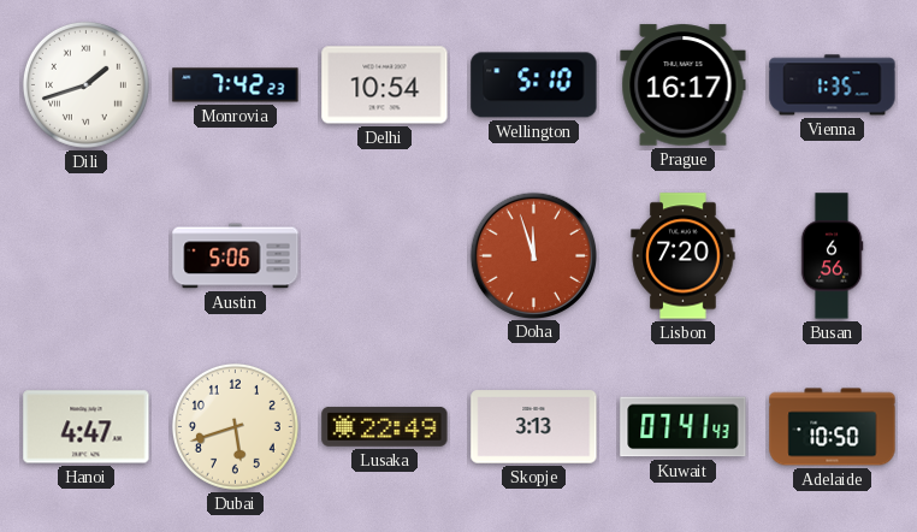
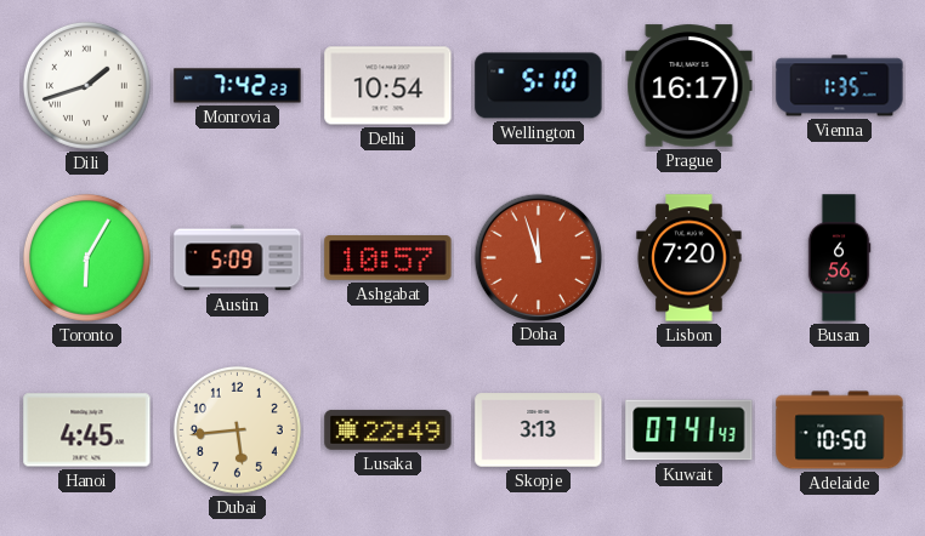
Toronto: none -> 6:05 (86, 257)
Austin: 5:06 -> 5:09 (238, 258)
Ashgabat: none -> 10:57 (388, 258)
Hanoi: 4:47 -> 4:45 (87, 430)
Dubai: 5:42 -> 5:44 (237, 429)
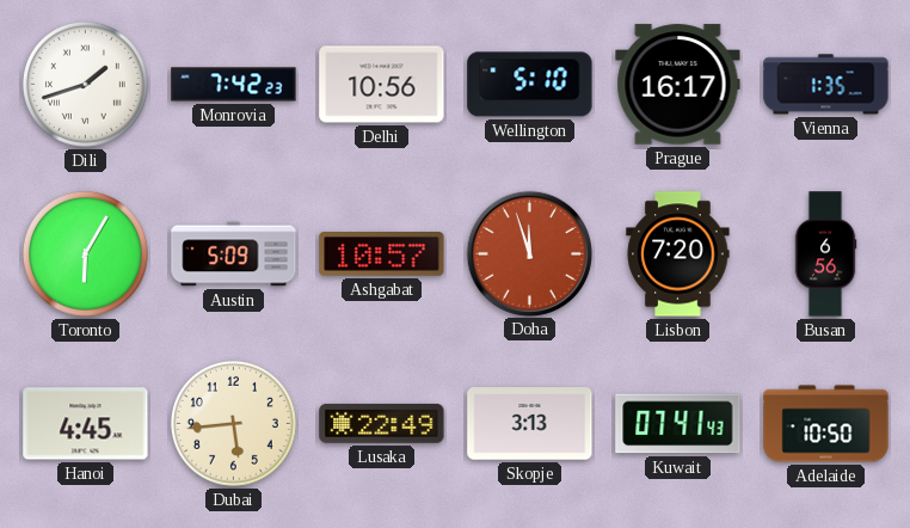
Delhi: 10:54 -> 10:56 (382, 85)
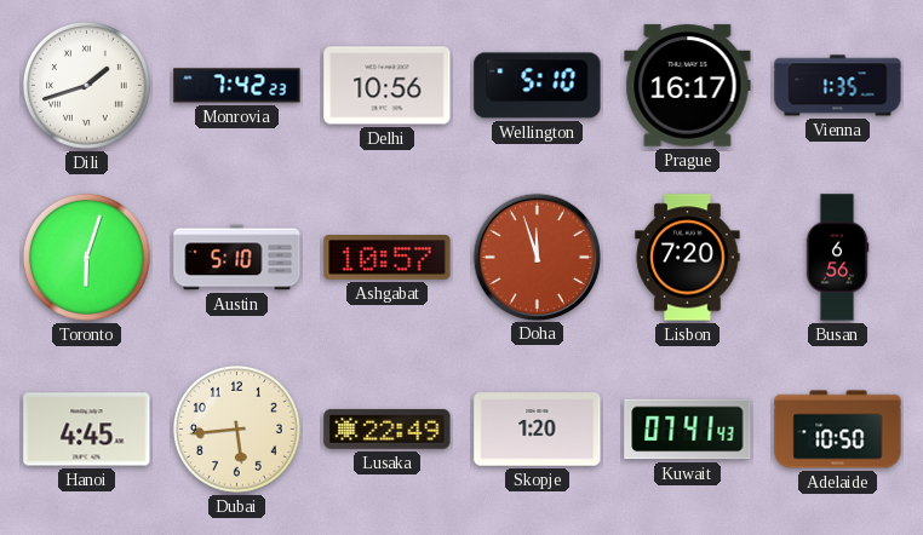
Toronto: 6:05 -> 6:03 (86, 257)
Austin: 5:09 -> 5:10 (237, 258)
Skopje: 3:13 -> 1:20 (538, 430)
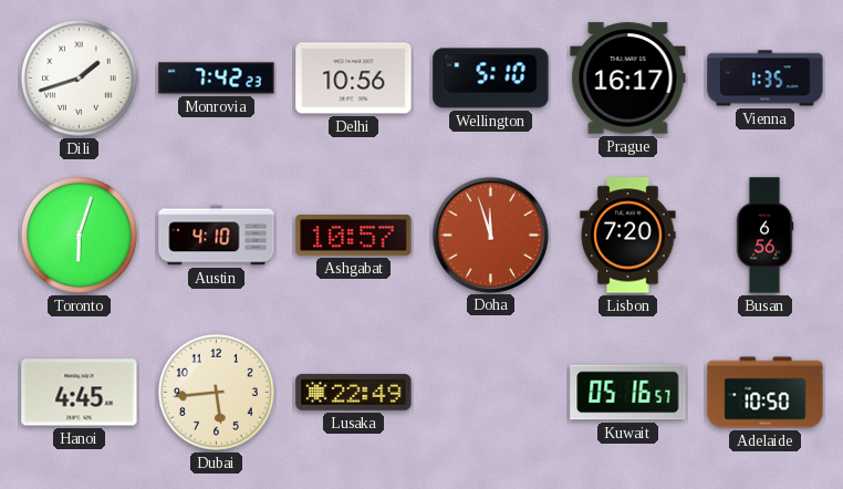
Austin: 5:10 -> 4:10 (217, 236)
Skopje: 1:20 -> none (538, 430)
Kuwait: 07:41 -> 05:16 (628, 393)
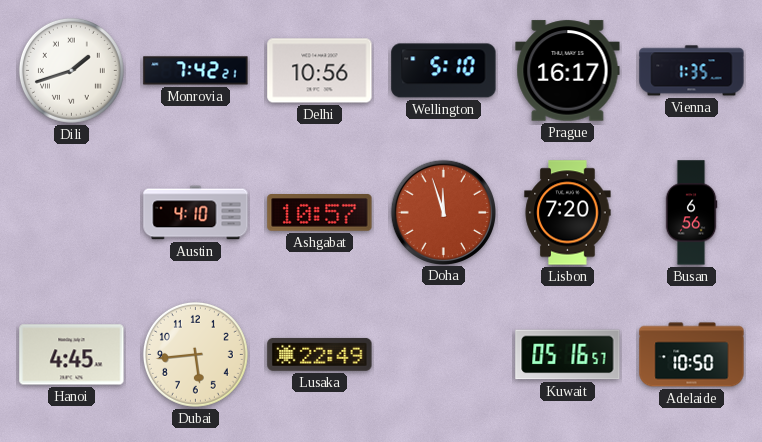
Monrovia: 7:42:23 -> 7:42:21 (196, 71)
Toronto: 6:03 -> none (79, 235)
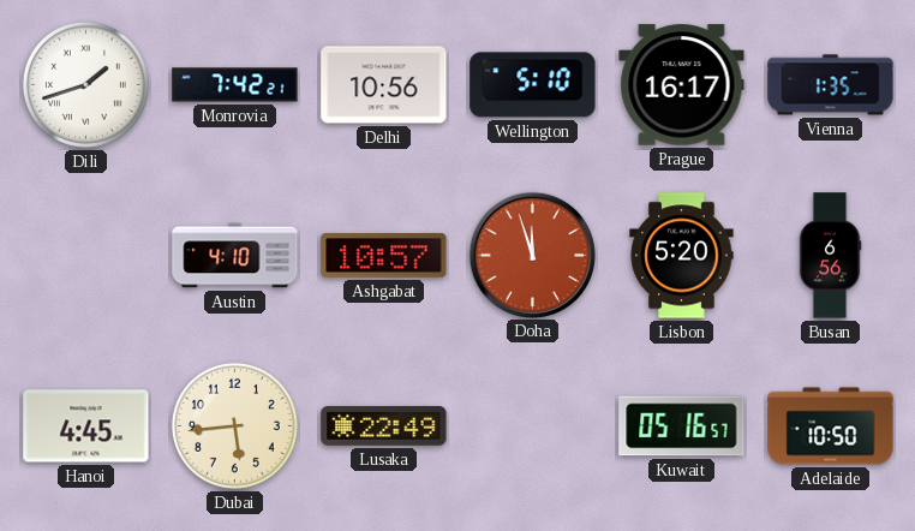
Lisbon: 7:20 -> 5:20 (682, 256)
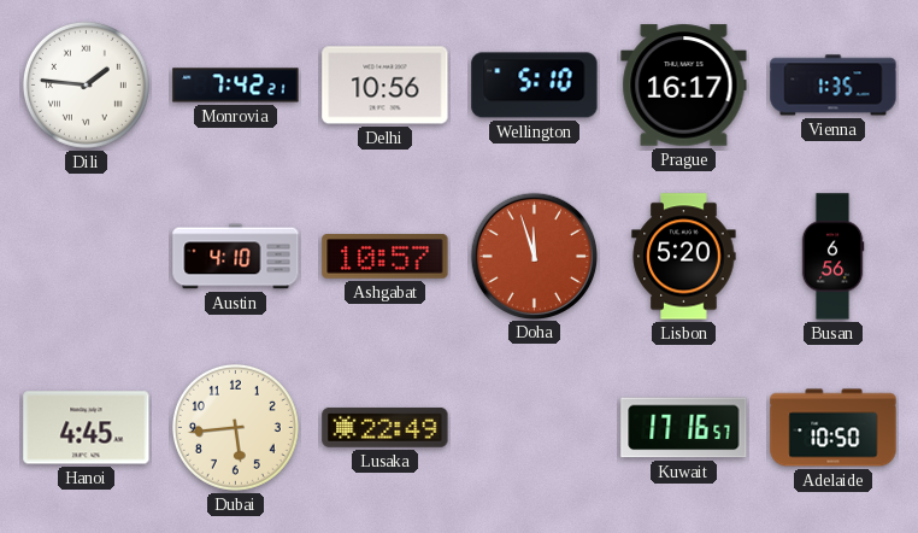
Dili: 1:42 -> 1:46 (86, 84)
Kuwait: 05:16 -> 17:16 (684, 428)
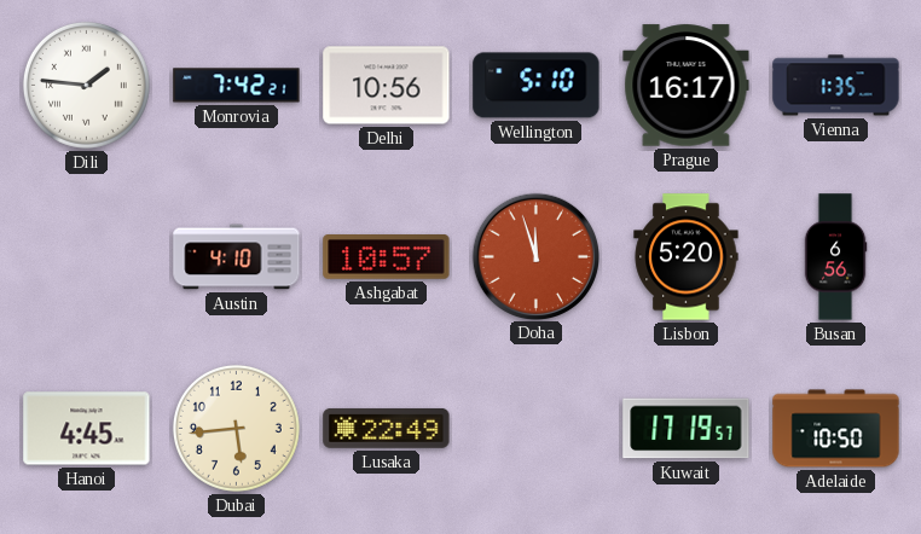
Kuwait: 17:16 -> 17:19 (687, 429)
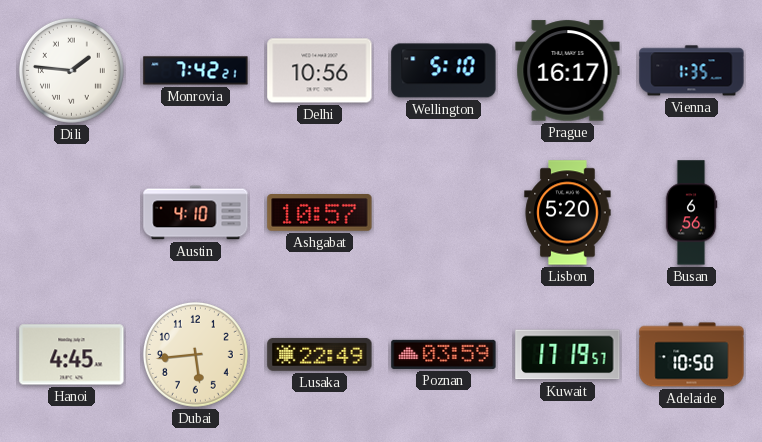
Doha: 11:57 -> none (535, 256)
Poznan: none -> 03:59 (444, 354)
